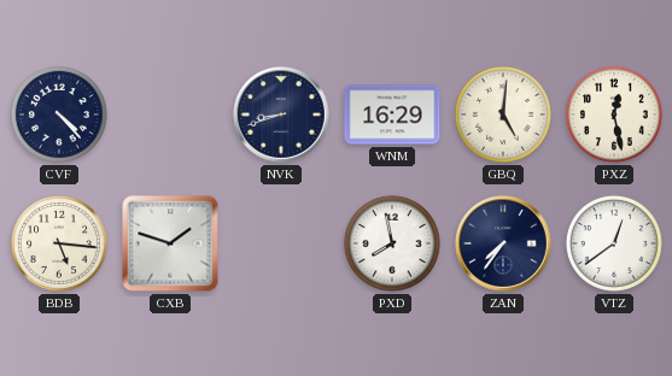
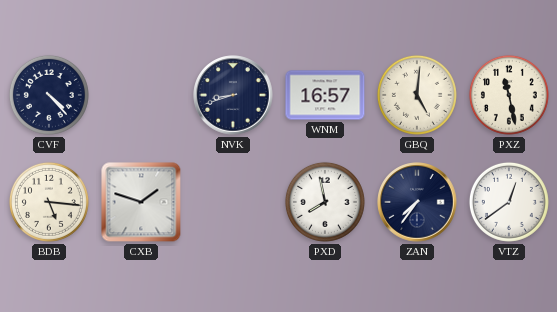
WNM: 16:29 -> 16:57 (325, 95)
PXZ: 12:28 -> 11:28 (509, 95)
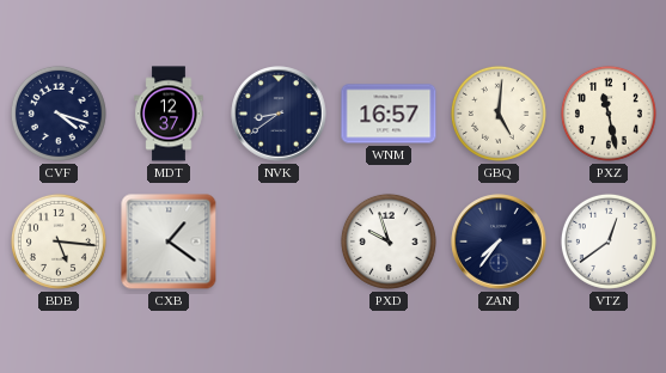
CVF: 4:23 -> 4:18 (59, 114)
MDT: none -> 12:37 (169, 114)
NVK: 8:42 -> 8:39 (279, 114)
CXB: 1:48 -> 1:21 (169, 241)
PXD: 7:58 -> 9:57 (389, 241)
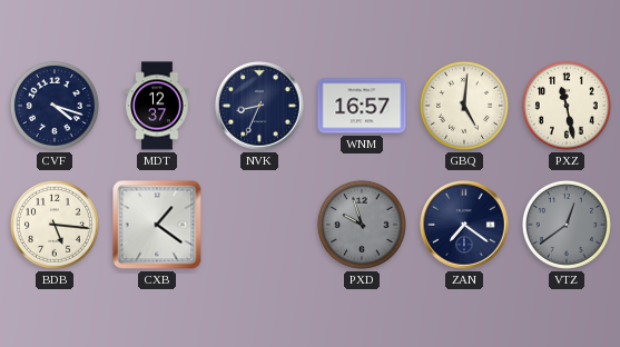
NVK: 8:39 -> 8:34 (259, 106)
PXD dial: white -> grey (362, 225)
ZAN: 7:36 -> 7:21 (464, 225)
VTZ dial: white -> grey (567, 225)
